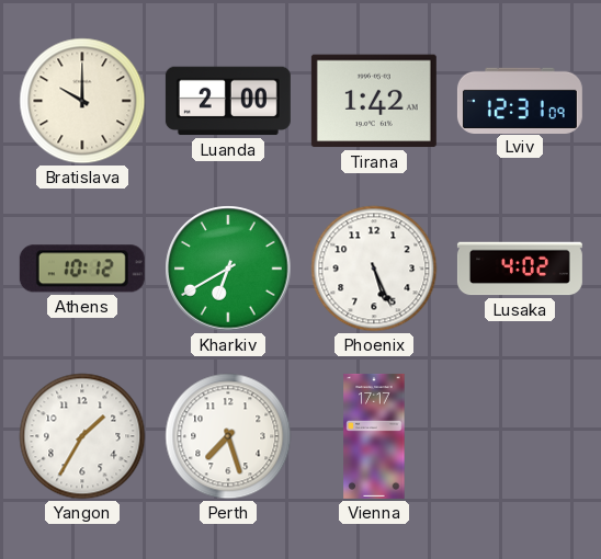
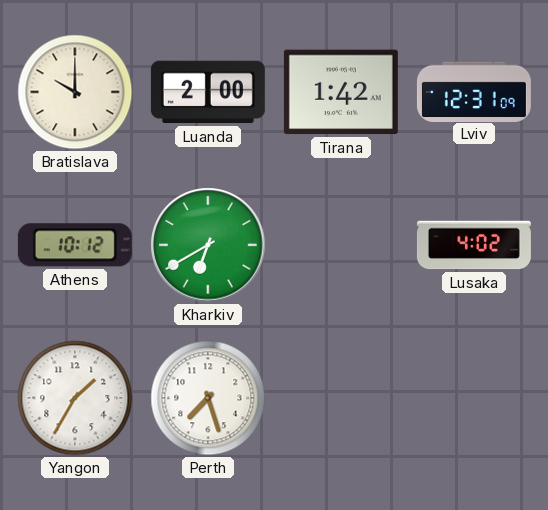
Phoenix: 5:26 -> none (374, 269)
Vienna: 17:17 -> none (374, 436)
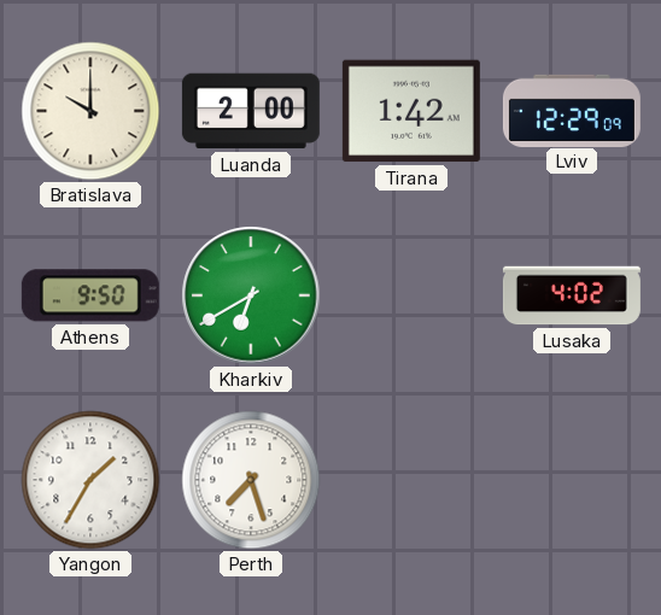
Lviv: 12:31 -> 12:29 (572, 110)
Athens: 10:12 -> 9:50 (90, 295)
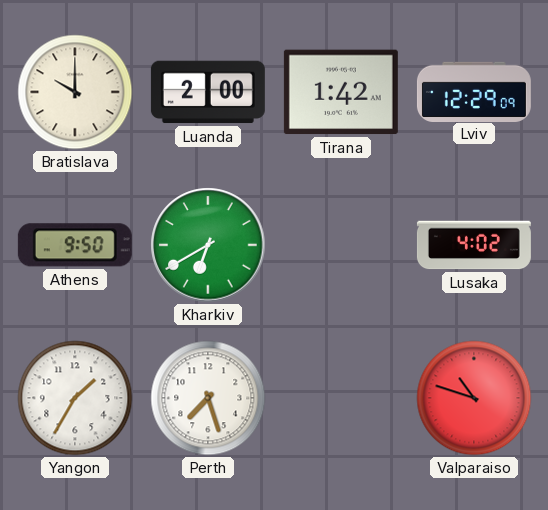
Valparaiso: none -> 10:48 (474, 398)
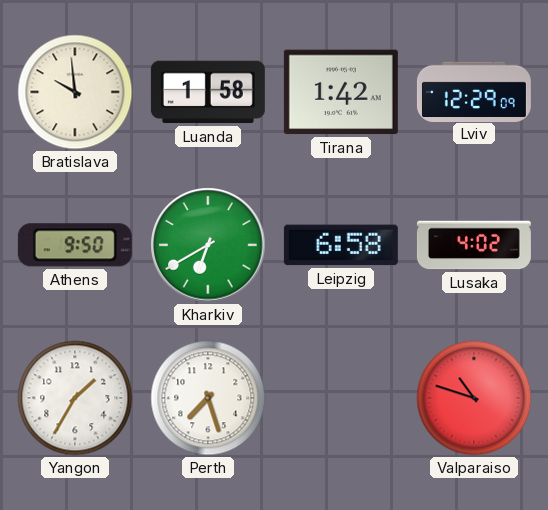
Bratislava: 10:00 -> 9:59 (75, 92)
Luanda: 2:00 -> 1:58 (208, 92)
Leipzig: none -> 6:58 (341, 245)
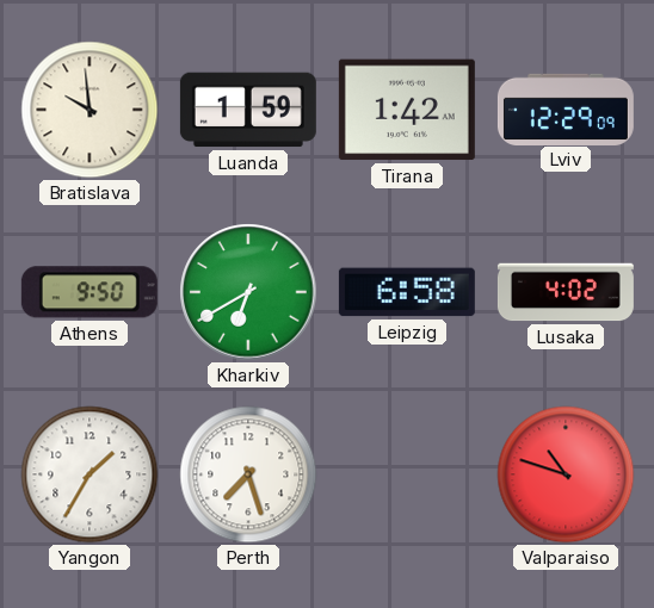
Luanda: 1:58 -> 1:59 (248, 110)
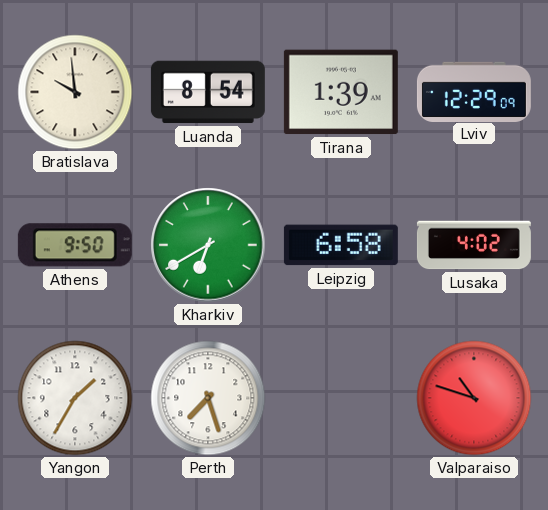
Luanda: 1:59 -> 8:54 (208, 92)
Tirana: 1:42 -> 1:39 (341, 92)
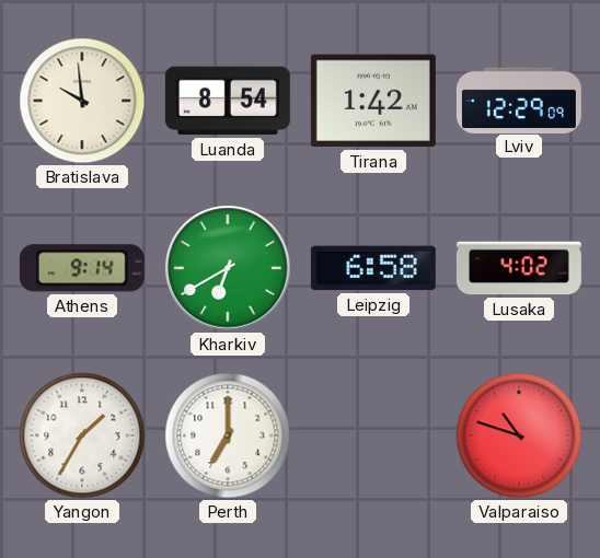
Tirana: 1:39 -> 1:42 (373, 101)
Athens: 9:50 -> 9:14 (82, 268)
Perth: 7:27 -> 7:00 (228, 435)
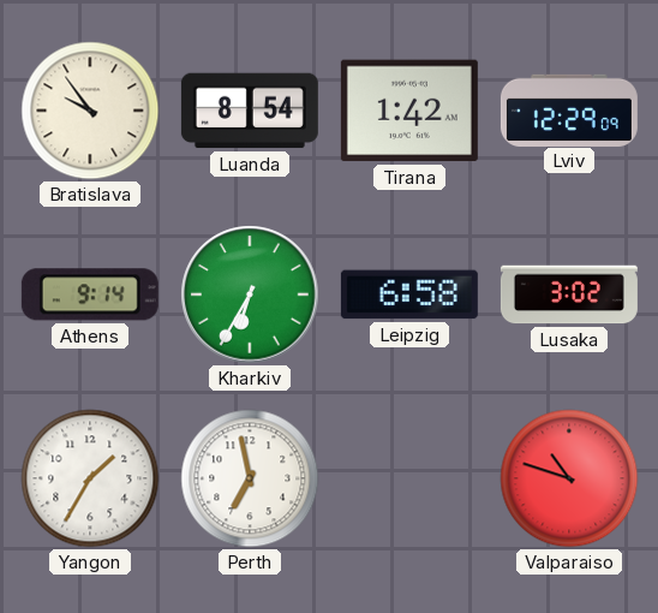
Bratislava: 9:59 -> 9:54 (90, 111)
Kharkiv: 6:40 -> 6:35 (250, 294)
Lusaka: 4:02 -> 3:02 (569, 294)
Perth: 7:00 -> 6:58 (250, 478)
